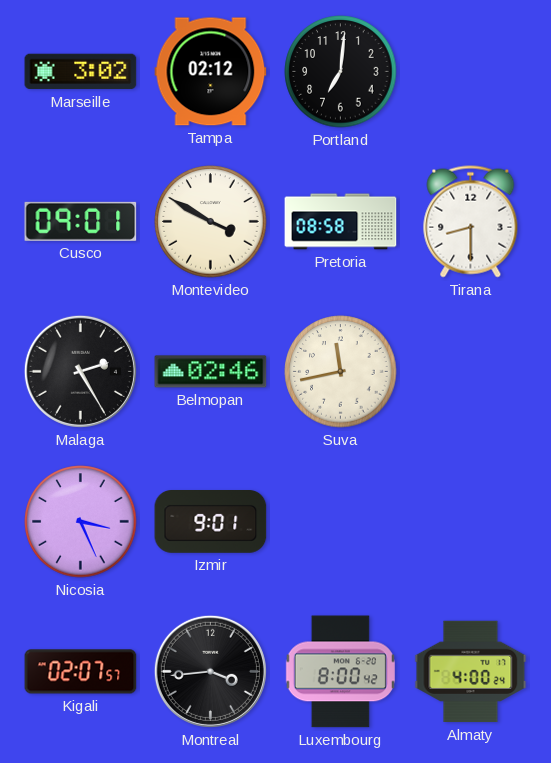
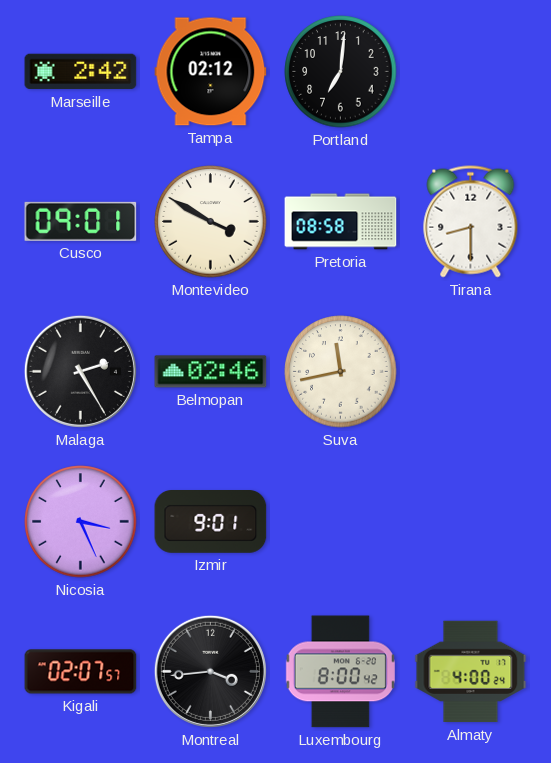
Marseille: 3:02 -> 2:42 (81, 72)
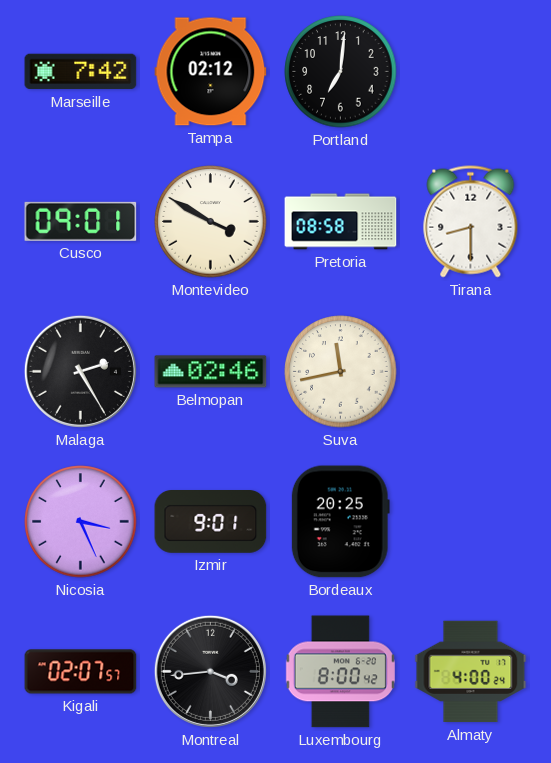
Marseille: 2:42 -> 7:42 (81, 72)
Bordeaux: none -> 20:25 (340, 522)
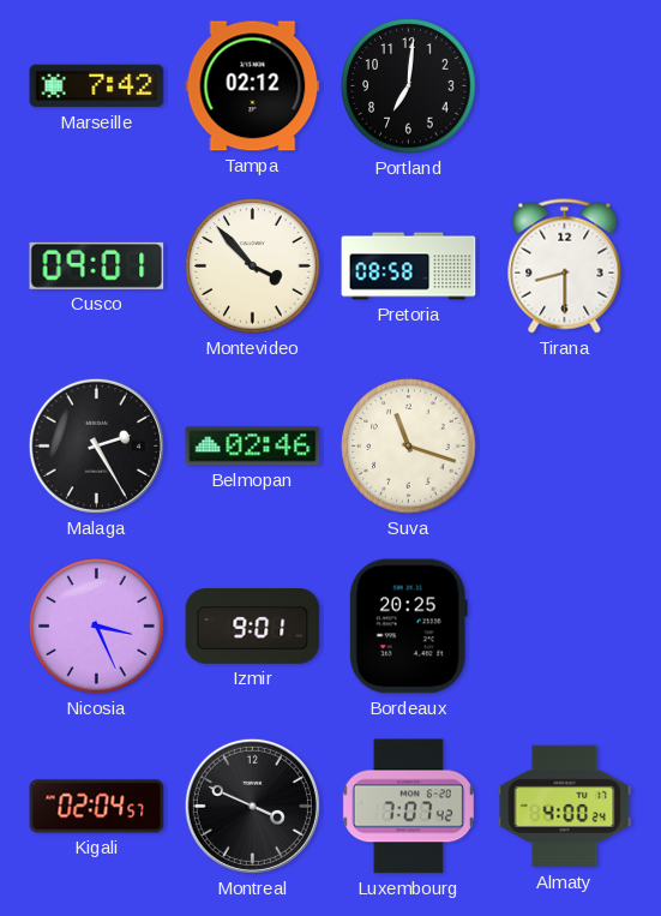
Montevideo: 3:50 -> 3:53 (253, 267)
Suva: 11:43 -> 11:18 (409, 447)
Kigali: 02:07 -> 02:04 (97, 807)
Montreal: 3:44 -> 3:49 (252, 806)
Luxembourg: 8:00 -> 7:07 (408, 807)
